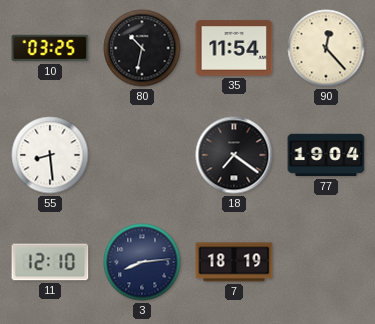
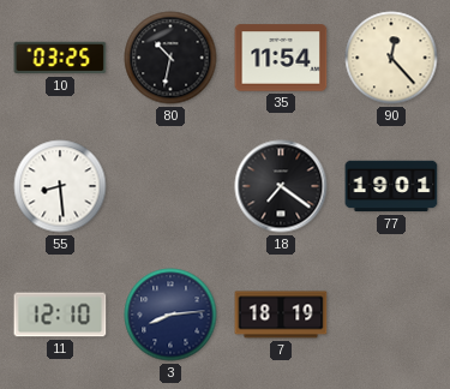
77: 19:04 -> 19:01 (391, 186)
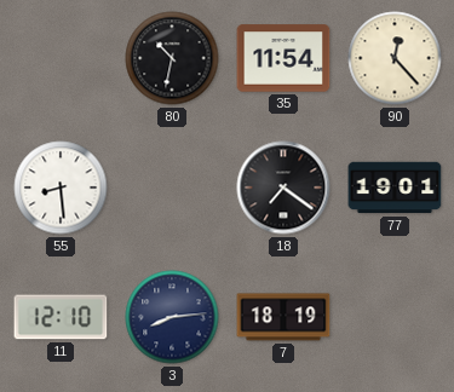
10: 03:25 -> none (60, 58)
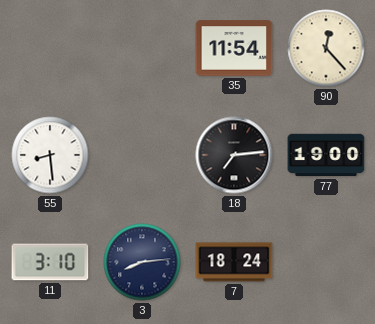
80: 10:32 -> none (172, 58)
18: 7:21 -> 7:14 (234, 155)
77: 19:01 -> 19:00 (326, 155)
11: 12:10 -> 3:10 (50, 262)
7: 18:19 -> 18:24 (234, 262)
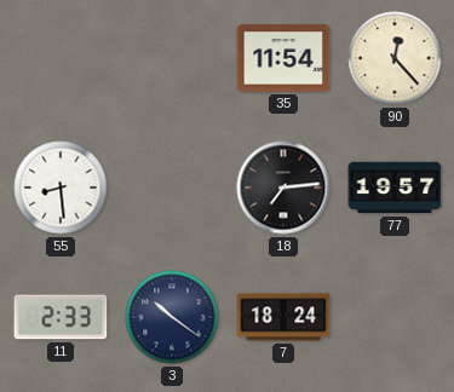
77: 19:00 -> 19:57 (395, 188)
11: 3:10 -> 2:33 (61, 317)
3: 8:14 -> 10:21 (172, 317)
